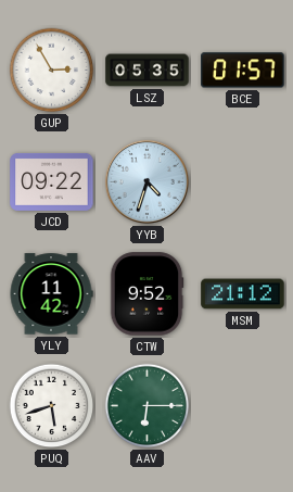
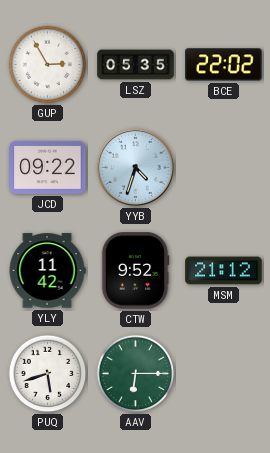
BCE: 01:57 -> 22:02 (224, 65)
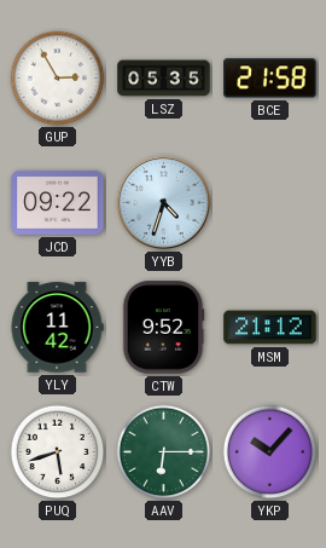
BCE: 22:02 -> 21:58 (270, 79)
YKP: none -> 10:07 (270, 452)
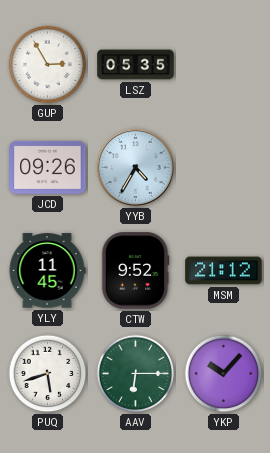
BCE: 21:58 -> none (270, 79)
JCD: 09:22 -> 09:26 (48, 167)
YYB: 4:33 -> 4:35 (135, 167)
YLY: 11:42 -> 11:45 (47, 271)
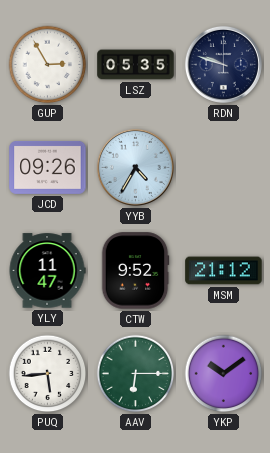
RDN: none -> 9:48 (223, 64)
YLY: 11:45 -> 11:47 (47, 271)
PUQ: 5:42 -> 5:44 (48, 374)
YKP: 10:07 -> 10:09 (224, 374)
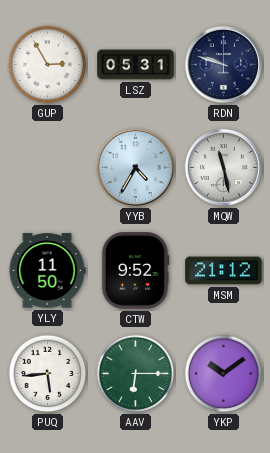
LSZ: 05:35 -> 05:31 (136, 65)
JCD: 09:26 -> none (48, 167)
MQW: none -> 11:28 (223, 167)
YLY: 11:47 -> 11:50 (47, 271)
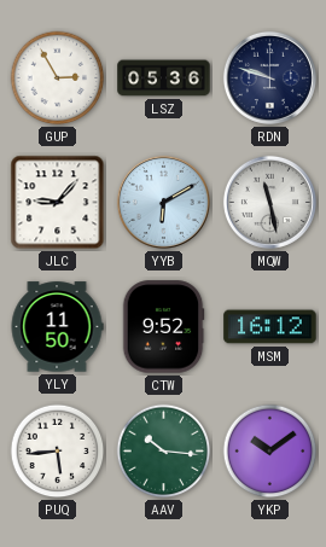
LSZ: 05:31 -> 05:36 (164, 78)
JLC: none -> 9:07 (58, 203)
YYB: 4:35 -> 6:10 (163, 202)
MSM: 21:12 -> 16:12 (270, 327)
AAV: 6:15 -> 10:16 (164, 452)
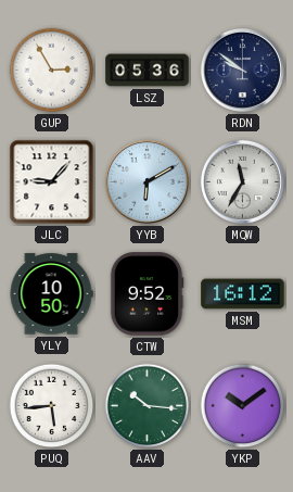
RDN: 9:48 -> 9:51 (242, 70)
MQW: 11:28 -> 11:35 (242, 181)
YLY: 11:50 -> 10:50 (51, 294)
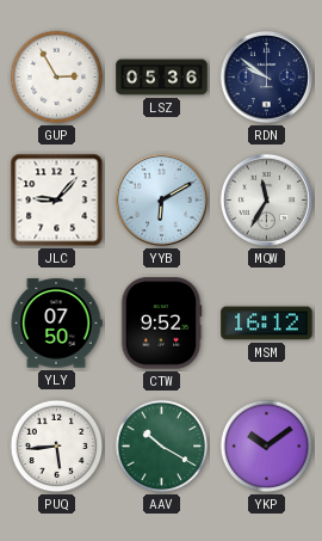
YLY: 10:50 -> 07:50 (56, 324)
AAV: 10:16 -> 10:20 (162, 447)
